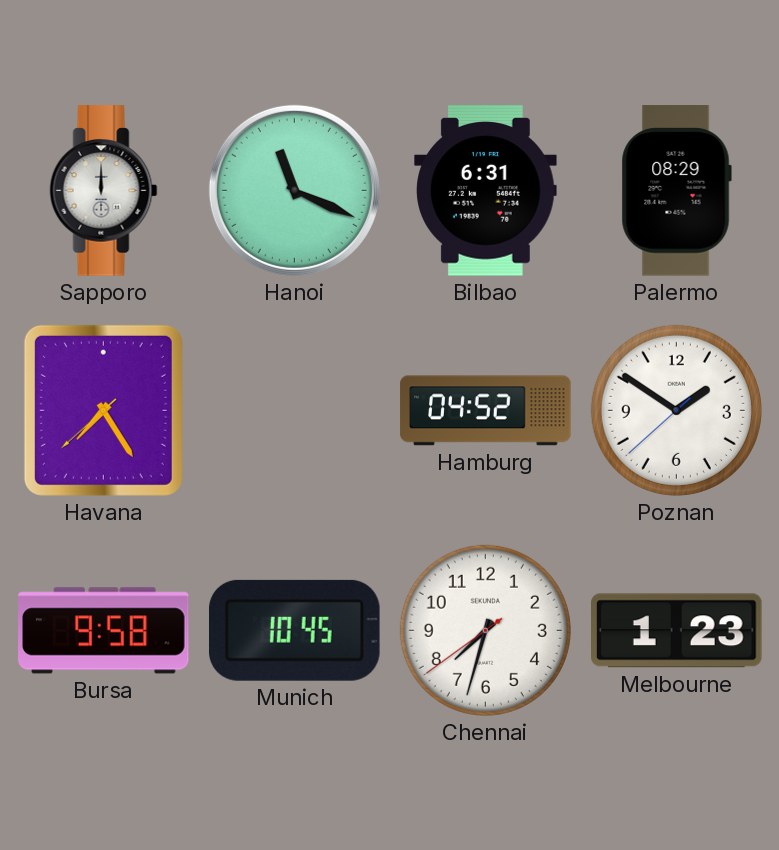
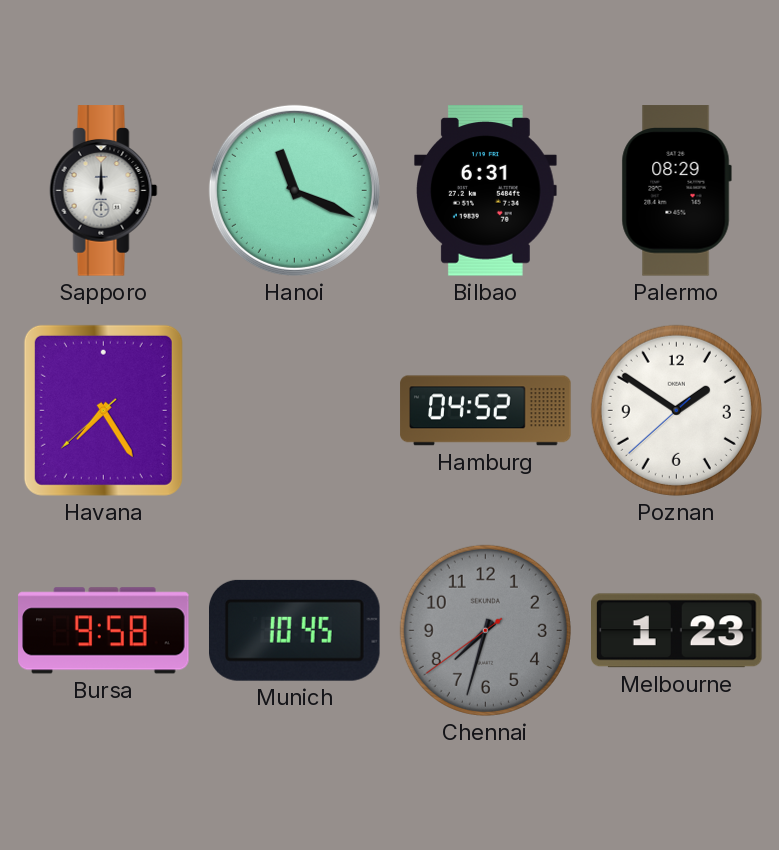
Chennai dial: white -> grey (485, 630)
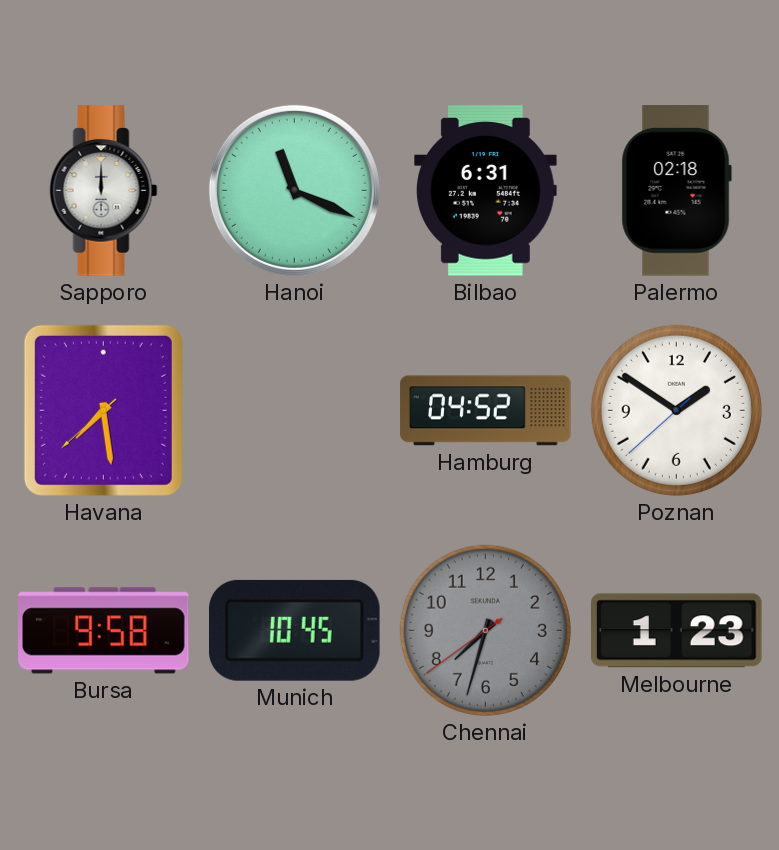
Palermo: 08:29 -> 02:18 (676, 191)
Havana: 7:24 -> 7:28 (103, 410)
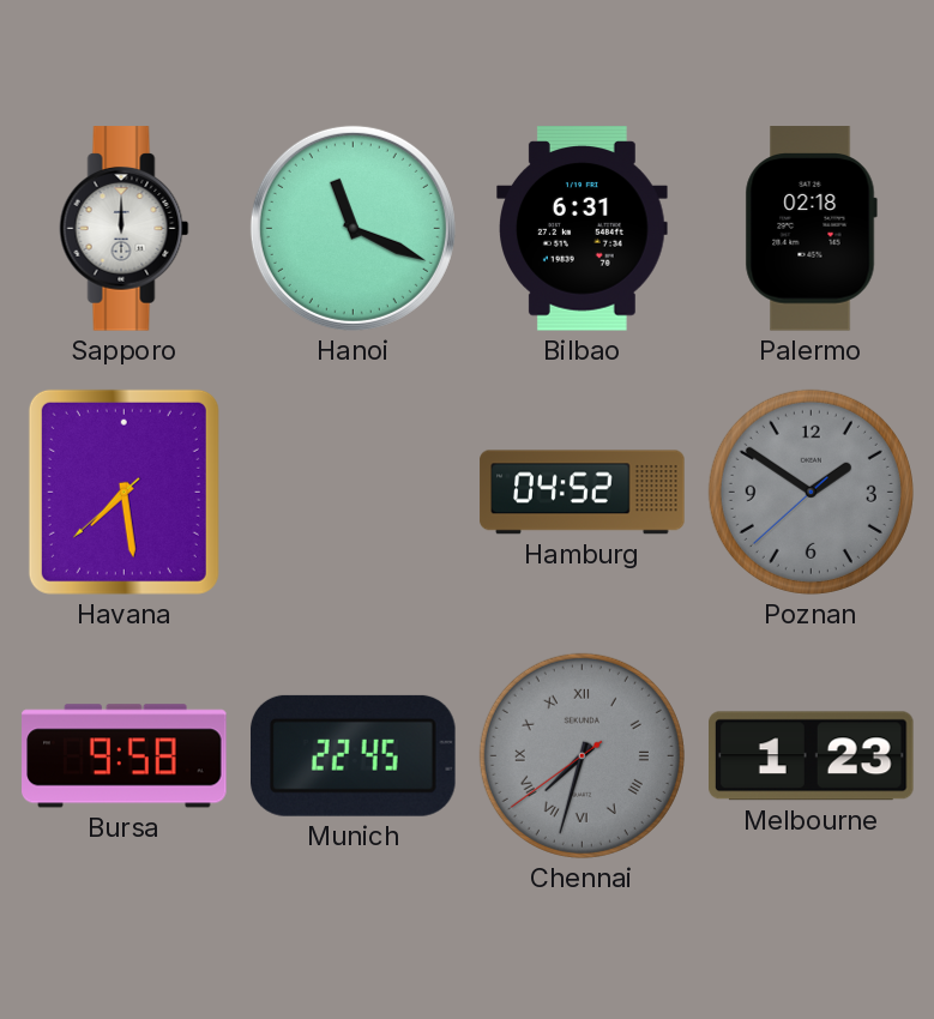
Poznan dial: white -> grey (811, 492)
Munich: 10:45 -> 22:45 (354, 755)
Chennai numerals: Arabic -> Roman (582, 755)
